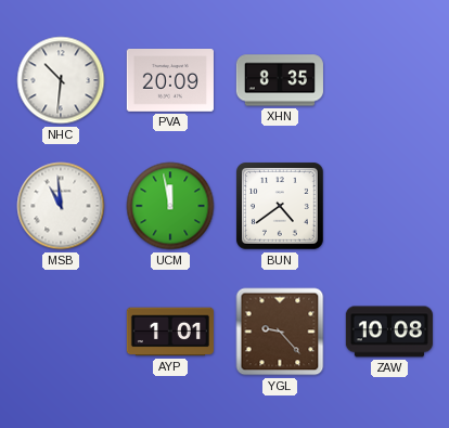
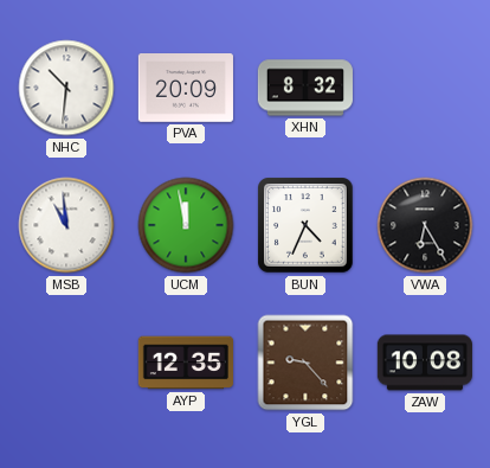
XHN: 8:35 -> 8:32 (305, 88)
BUN: 4:39 -> 4:34 (307, 226)
VWA: none -> 6:25 (425, 225)
AYP: 1:01 -> 12:35 (186, 363)
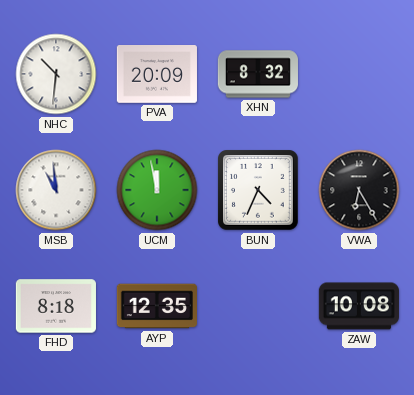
FHD: none -> 8:18 (56, 306)
YGL: 9:23 -> none (305, 363)
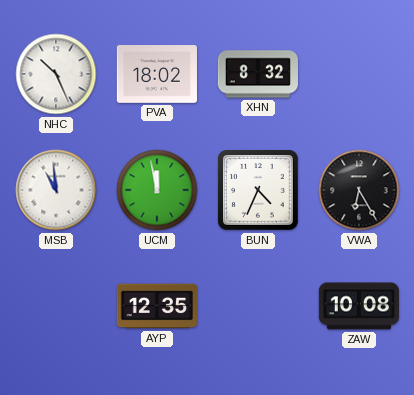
NHC: 10:31 -> 10:26 (56, 74)
PVA: 20:09 -> 18:02 (157, 75)
FHD: 8:18 -> none (56, 306)
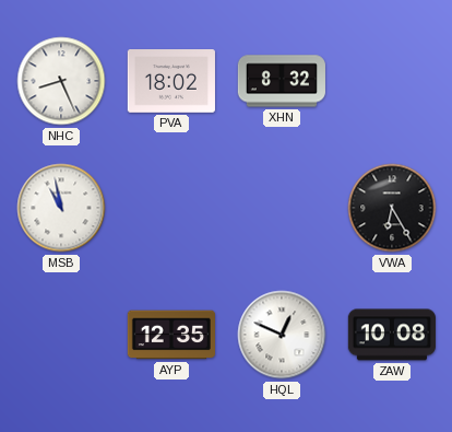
NHC: 10:26 -> 8:26 (61, 81)
MSB: 10:59 -> 10:58 (61, 208)
UCM: 11:58 -> none (157, 190)
BUN: 4:34 -> none (259, 191)
HQL: none -> 12:49 (282, 335)
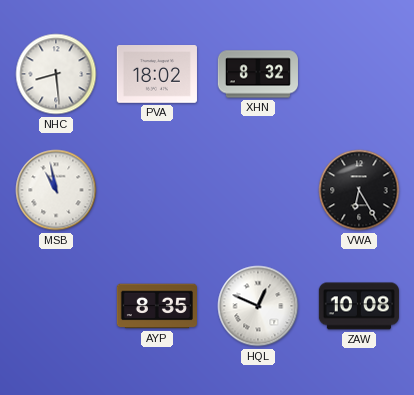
NHC: 8:26 -> 8:29 (56, 74)
AYP: 12:35 -> 8:35 (157, 306)
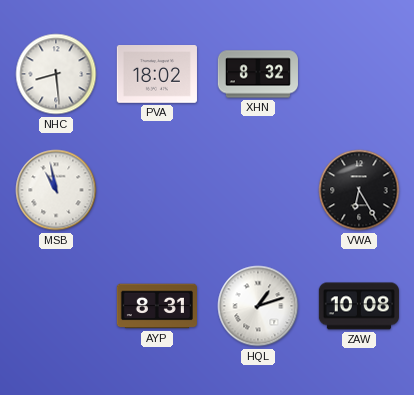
AYP: 8:35 -> 8:31 (157, 306)
HQL: 12:49 -> 1:12 (258, 306)
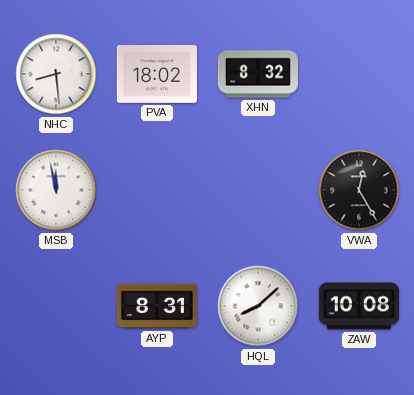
MSB: 10:58 -> 11:58 (56, 190)
VWA: 6:25 -> 12:25 (359, 190)
HQL: 1:12 -> 8:08 (258, 306)
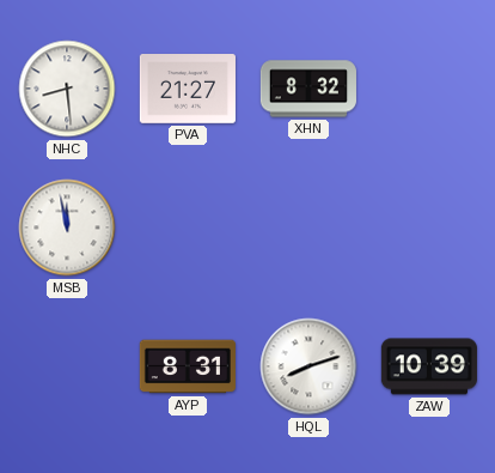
PVA: 18:02 -> 21:27 (188, 90)
VWA: 12:25 -> none (359, 190)
HQL: 8:08 -> 8:12 (308, 366)
ZAW: 10:08 -> 10:39 (429, 366)
